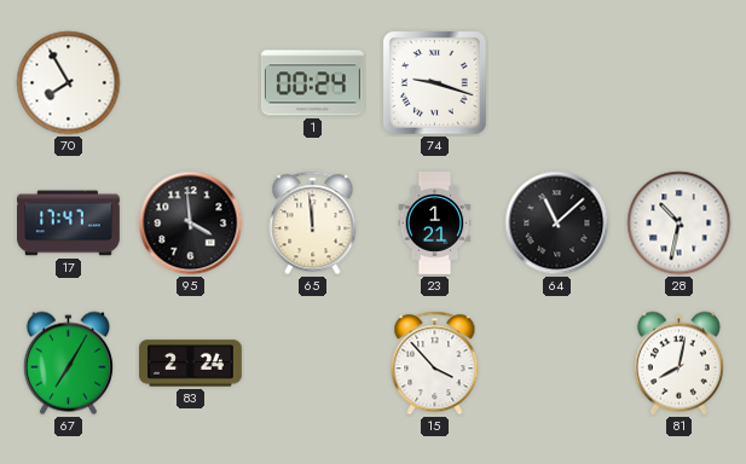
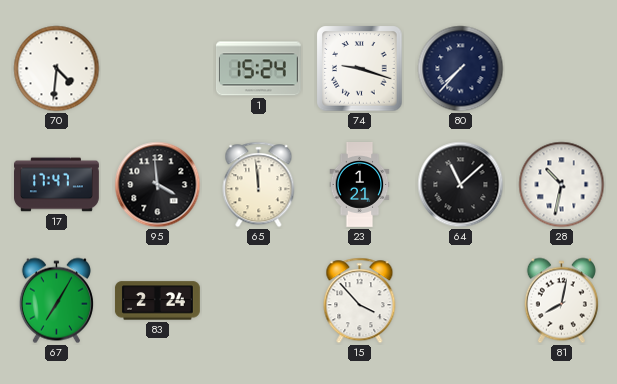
70: 7:55 -> 4:31 (57, 69)
1: 00:24 -> 15:24 (258, 69)
80: none -> 7:37 (461, 69)
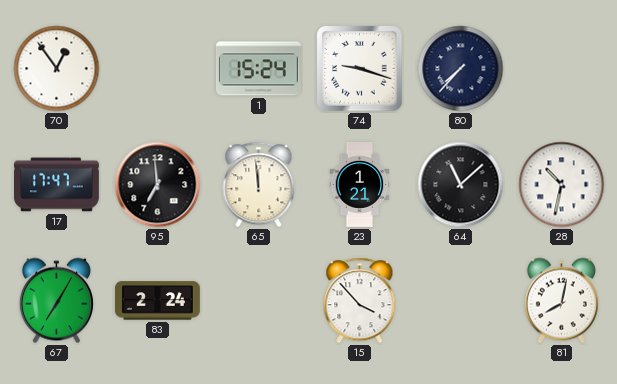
70: 4:31 -> 12:54 (57, 69)
95: 3:59 -> 6:59 (158, 185)
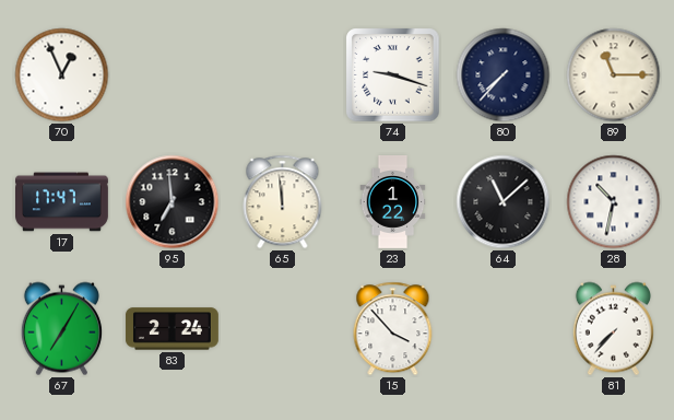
70: 12:54 -> 12:56 (62, 75)
1: 15:24 -> none (258, 69)
89: none -> 11:15 (614, 75)
23: 1:21 -> 1:22 (393, 202)
81: 8:02 -> 7:37 (613, 329)
